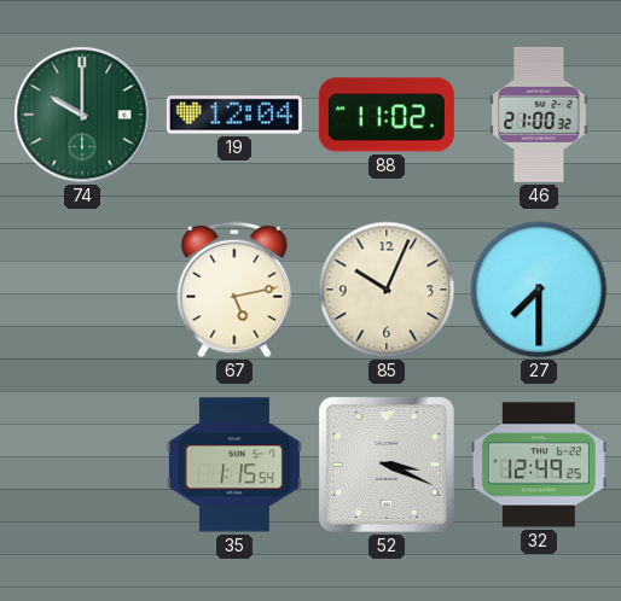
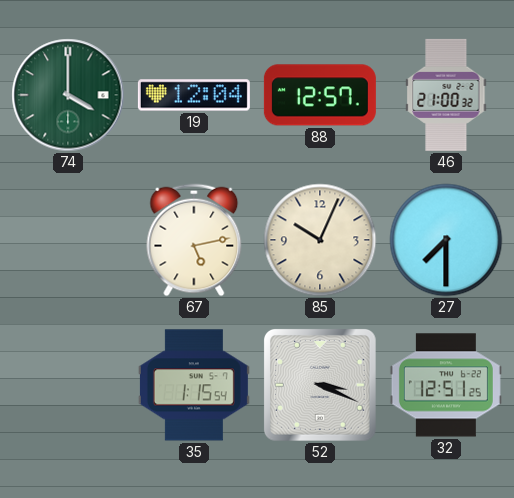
74: 10:00 -> 4:00 (68, 95)
88: 11:02 -> 12:57 (320, 95)
32: 12:49 -> 12:51 (446, 385)
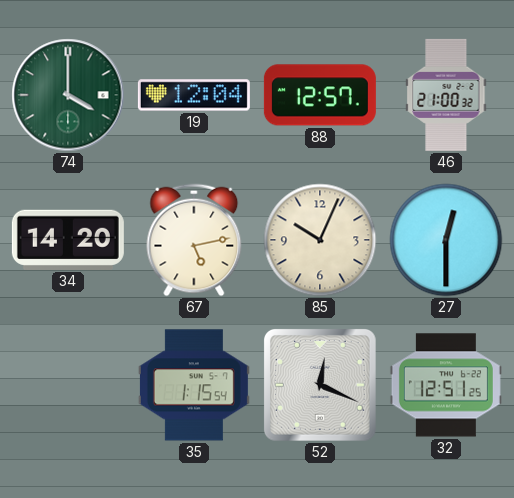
34: none -> 14:20 (68, 240)
27: 7:30 -> 12:30 (446, 240)
52: 3:19 -> 12:19 (321, 386)
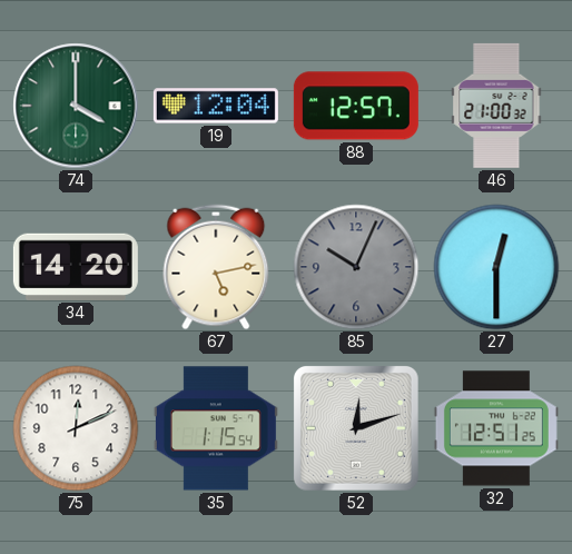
85 dial: cream -> grey (356, 267)
75: none -> 12:11 (76, 428)
52: 12:19 -> 12:12 (357, 429)
